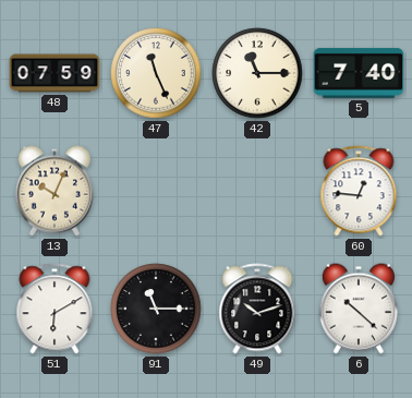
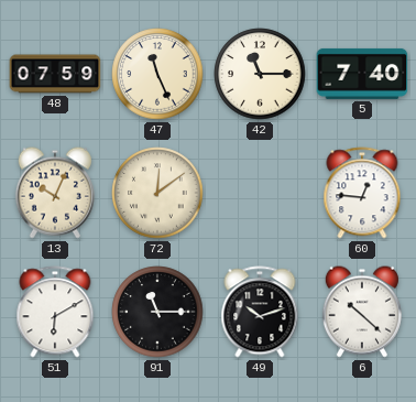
72: none -> 12:09 (157, 193)
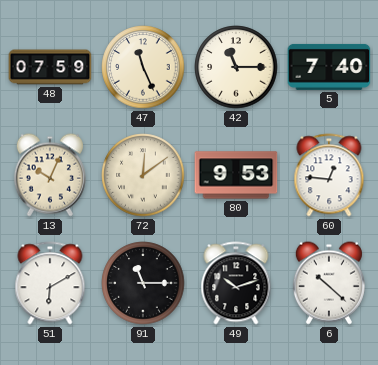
80: none -> 9:53 (236, 175)
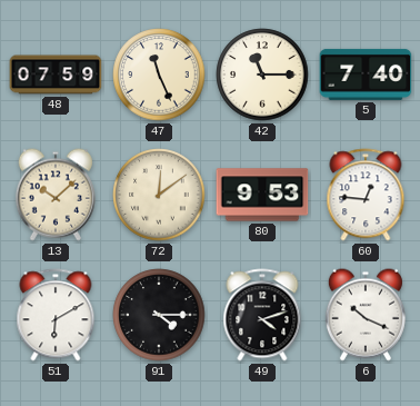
13: 10:04 -> 10:08 (56, 195)
91: 11:15 -> 4:15 (159, 315)
49: 10:12 -> 4:12 (262, 315)
6: 10:22 -> 10:19 (366, 315)
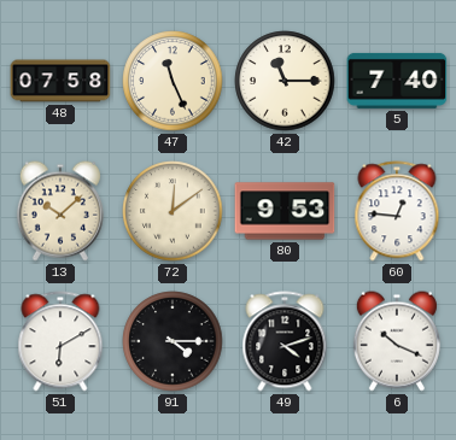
48: 07:59 -> 07:58 (60, 81)
